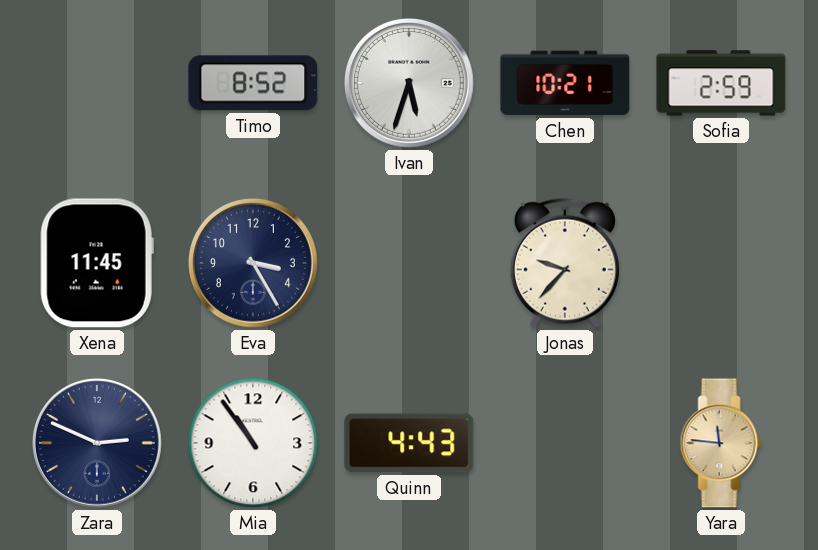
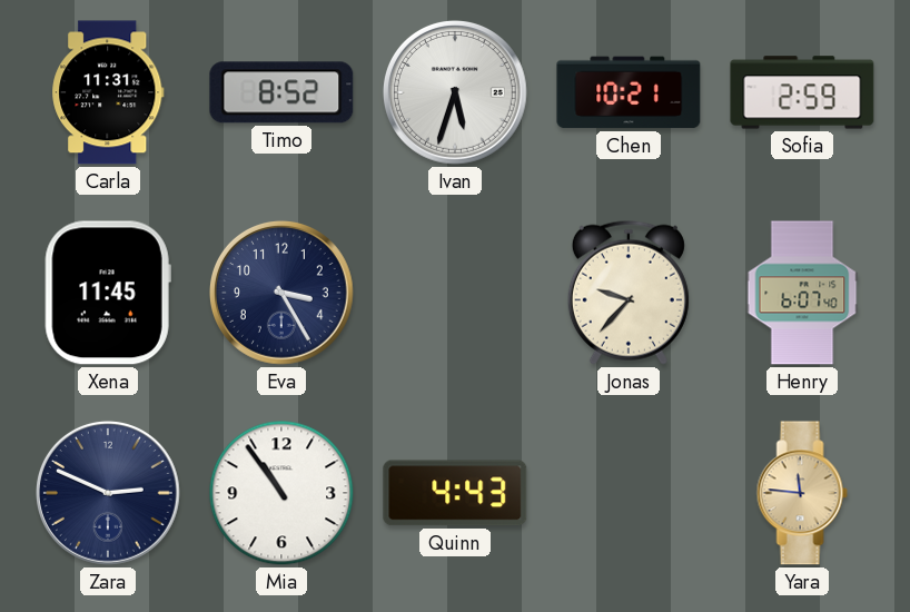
Carla: none -> 11:31 (108, 92)
Henry: none -> 6:07 (802, 293)
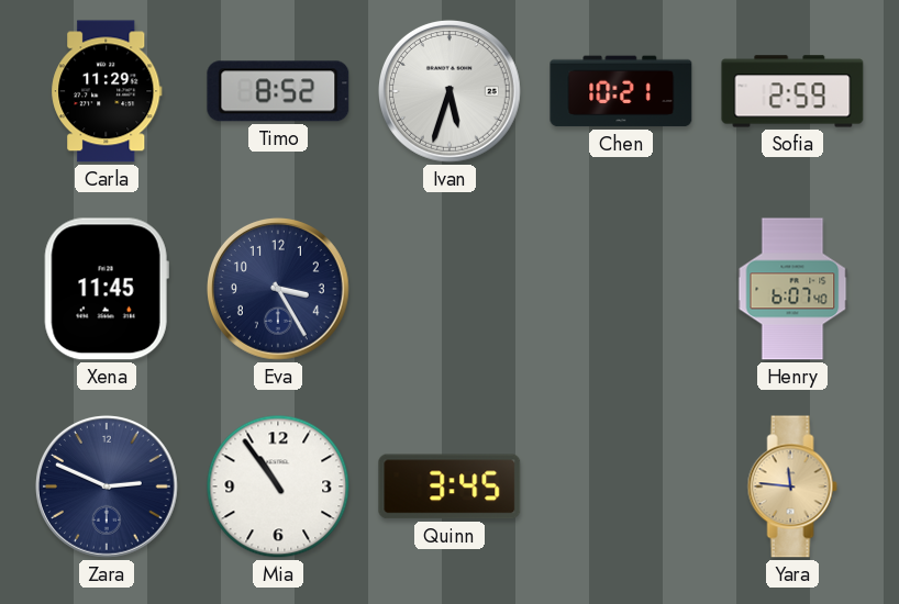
Carla: 11:31 -> 11:29 (107, 91)
Jonas: 9:37 -> none (629, 293)
Quinn: 4:43 -> 3:45 (449, 486)
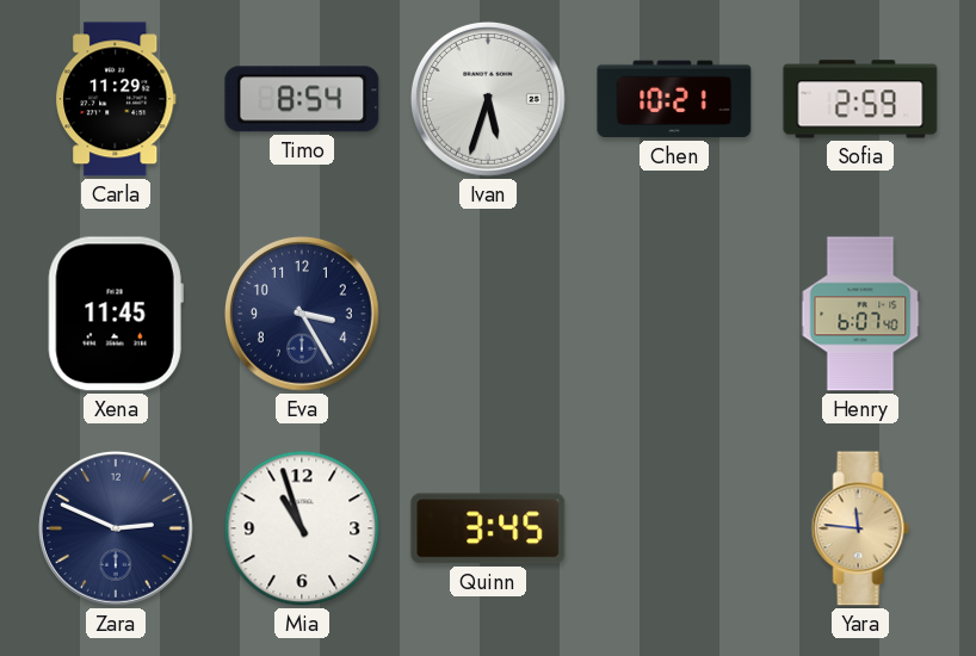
Timo: 8:52 -> 8:54 (302, 99)
Mia: 10:54 -> 10:57 (302, 528)
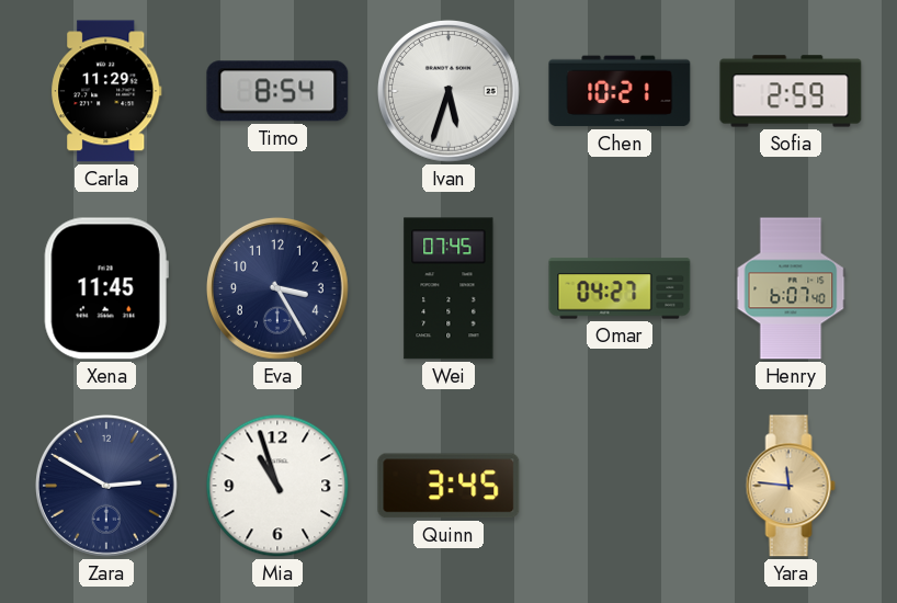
Wei: none -> 07:45 (449, 288)
Omar: none -> 04:27 (620, 288)
Zara: 2:49 -> 2:50 (106, 486)
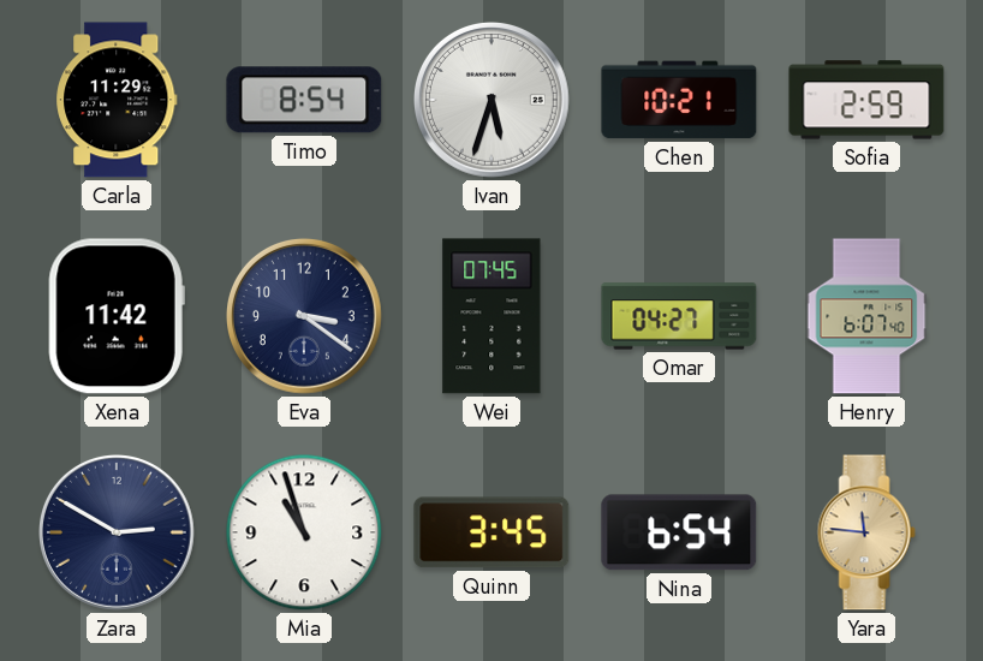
Xena: 11:45 -> 11:42 (117, 316)
Eva: 3:25 -> 3:21 (304, 316)
Nina: none -> 6:54 (679, 532)
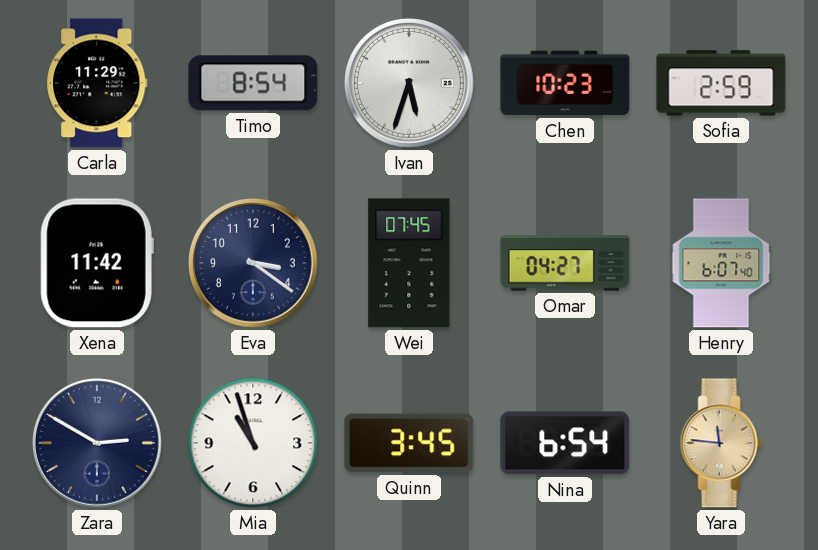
Chen: 10:21 -> 10:23 (565, 83)
